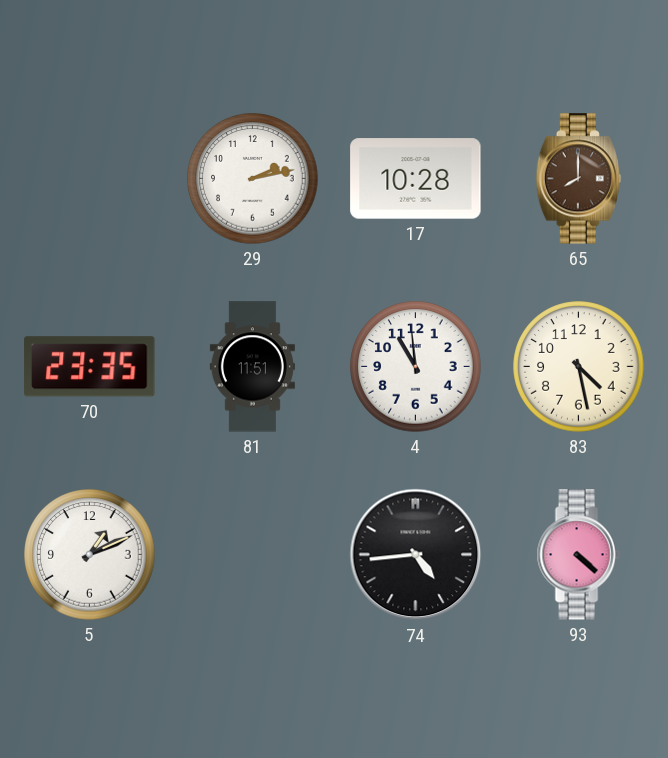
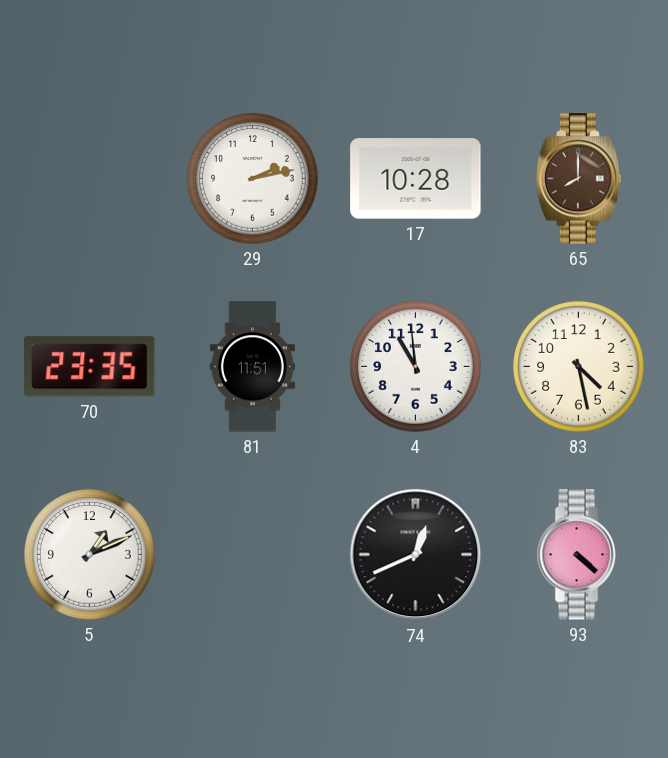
74: 4:44 -> 12:41 (416, 555)
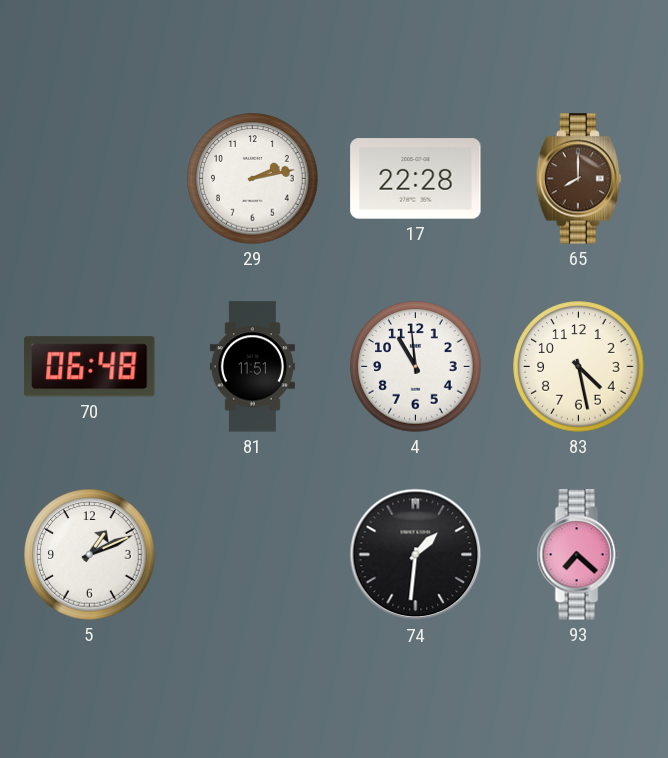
17: 10:28 -> 22:28 (416, 179)
70: 23:35 -> 06:48 (90, 367)
74: 12:41 -> 1:31 (416, 555)
93: 4:22 -> 7:22 (578, 555)
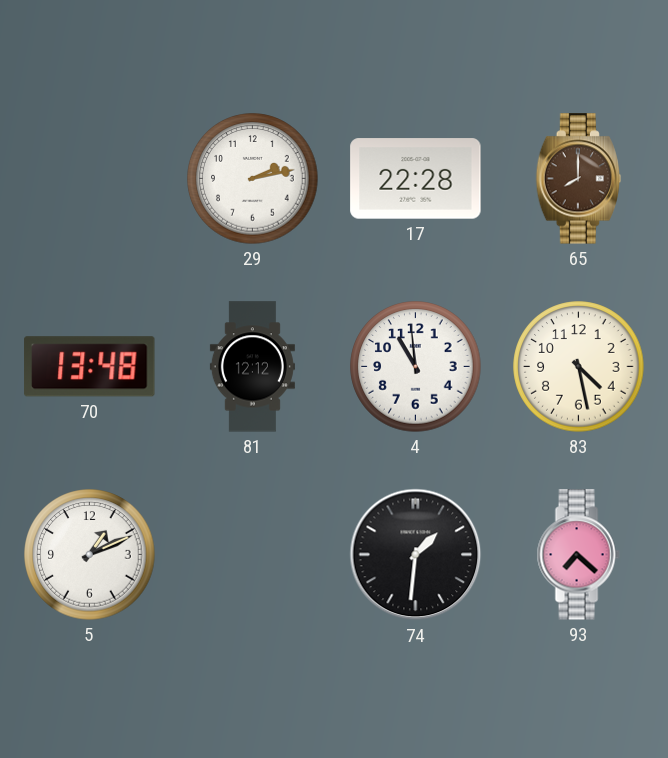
70: 06:48 -> 13:48 (90, 367)
81: 11:51 -> 12:12 (252, 367)
